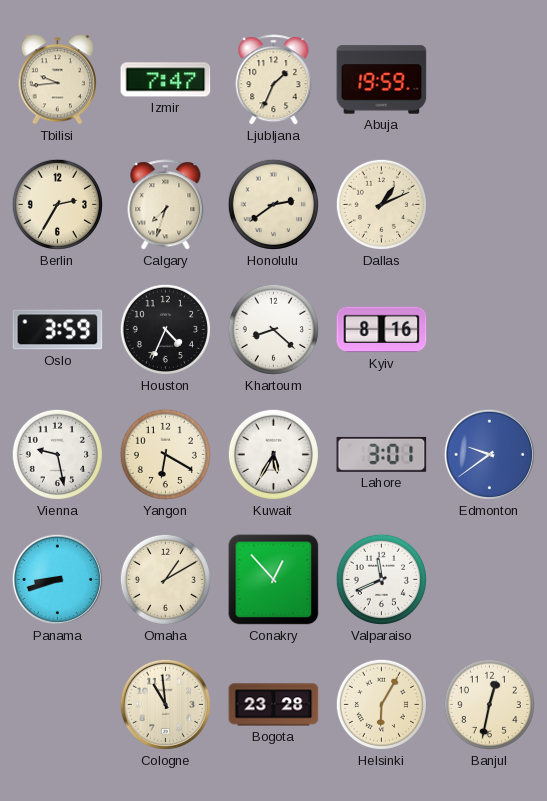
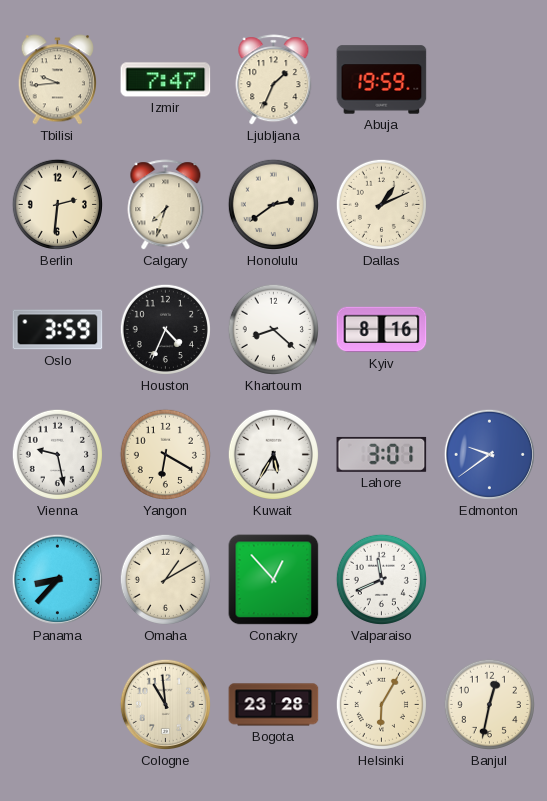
Berlin: 2:35 -> 2:31 (57, 204)
Panama: 8:42 -> 8:37 (57, 579)
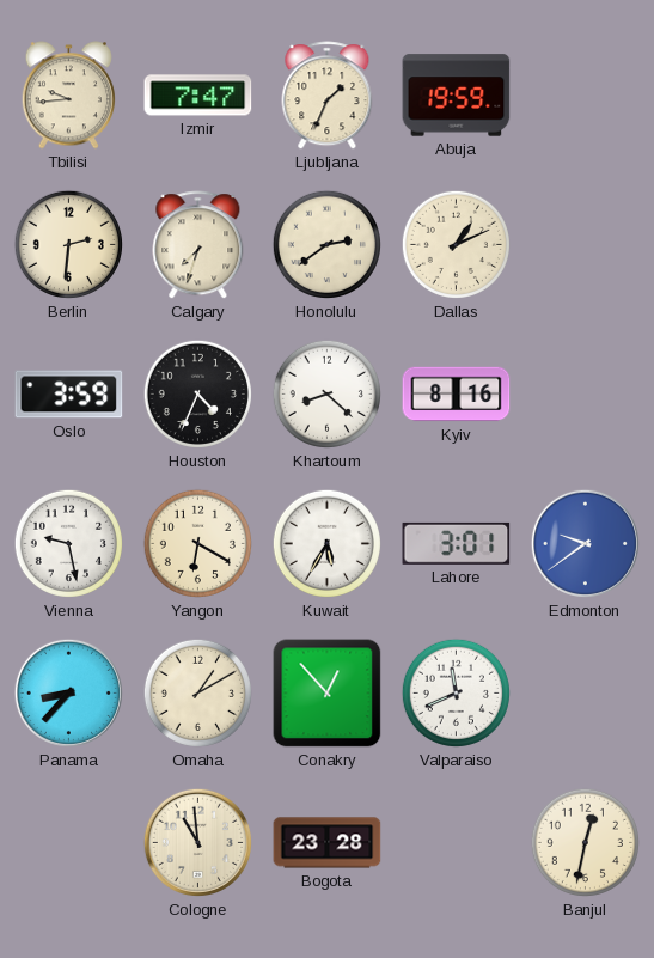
Helsinki: 6:05 -> none (381, 704)
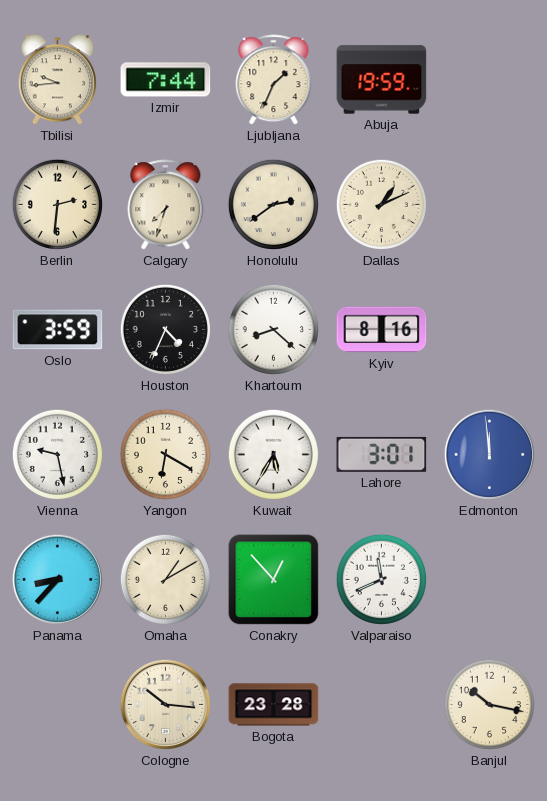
Izmir: 7:47 -> 7:44 (166, 80)
Edmonton: 9:39 -> 11:59 (489, 454)
Cologne: 10:59 -> 10:16 (165, 704)
Banjul: 12:32 -> 10:17 (489, 704)
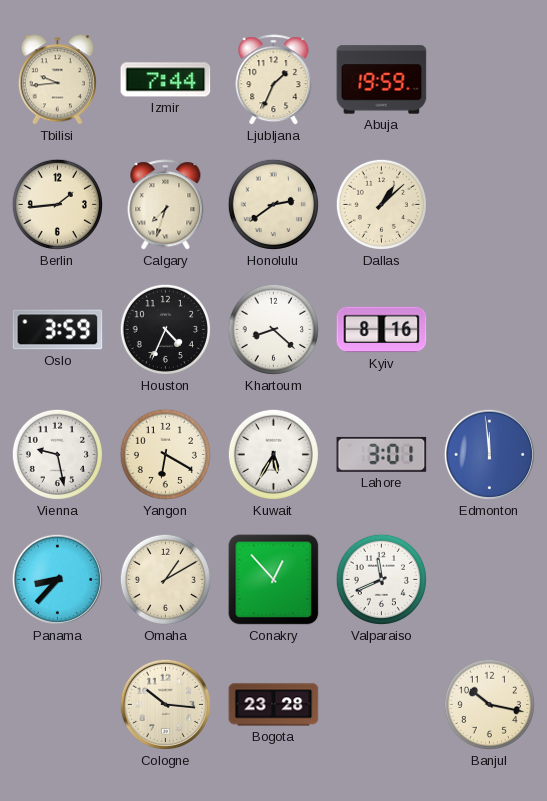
Berlin: 2:31 -> 1:44 (57, 204)
Dallas: 1:11 -> 1:08 (381, 204)
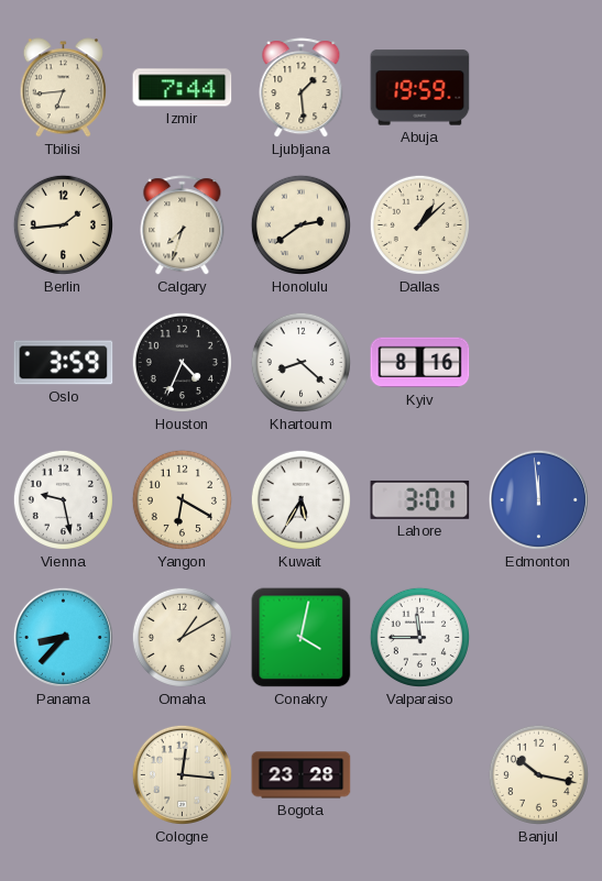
Tbilisi: 9:44 -> 6:44 (63, 88)
Ljubljana: 1:34 -> 1:29 (302, 88)
Conakry: 12:53 -> 4:02 (302, 638)
Valparaiso: 11:41 -> 11:45 (419, 637)
Cologne: 10:16 -> 12:16 (182, 774)
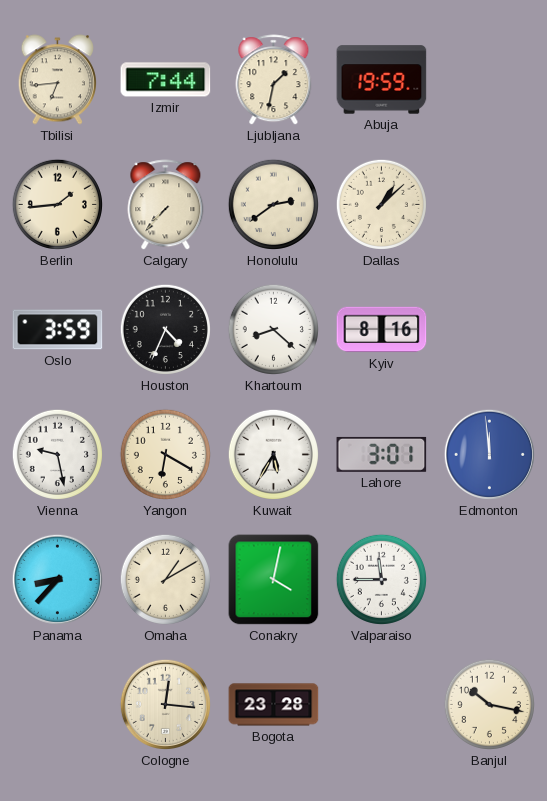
Ljubljana: 1:29 -> 1:32 (274, 80)
Calgary: 7:33 -> 7:37 (166, 205)
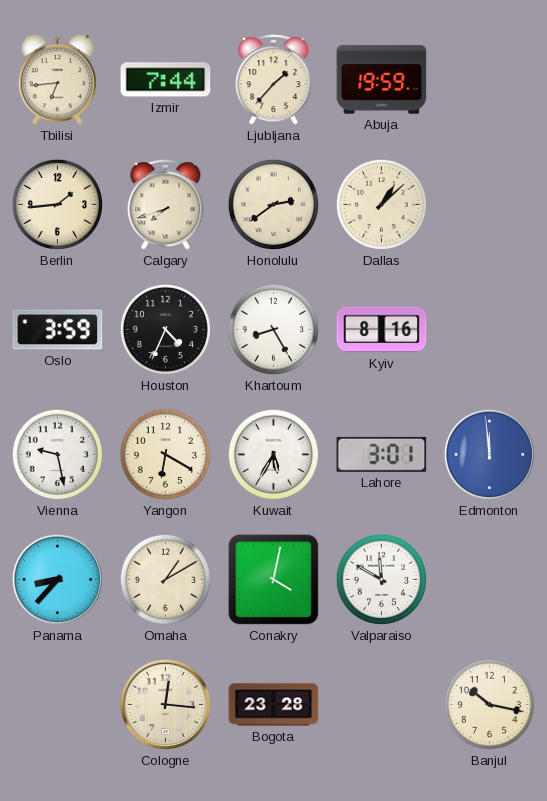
Ljubljana: 1:32 -> 1:37 (274, 80)
Calgary: 7:37 -> 7:42 (166, 205)
Khartoum: 8:22 -> 8:25 (273, 329)
Valparaiso: 11:45 -> 11:50 (381, 579)
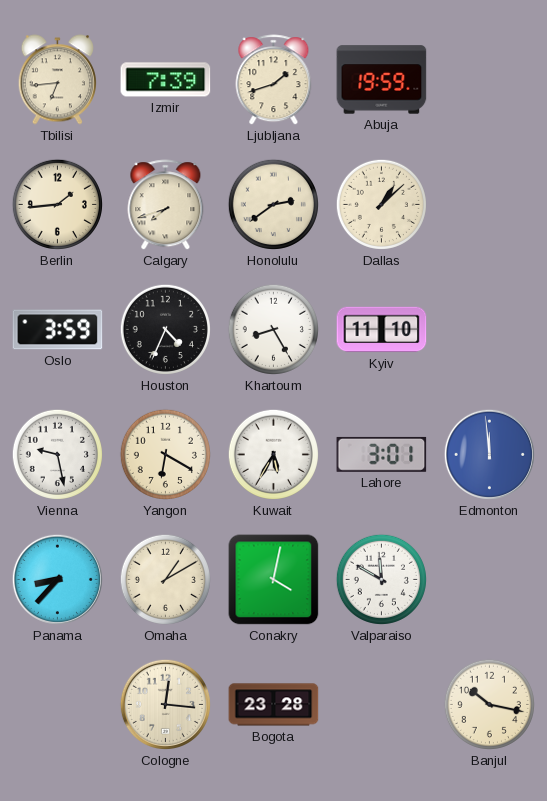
Izmir: 7:44 -> 7:39 (166, 80)
Ljubljana: 1:37 -> 1:42 (274, 80)
Kyiv: 8:16 -> 11:10 (382, 330)
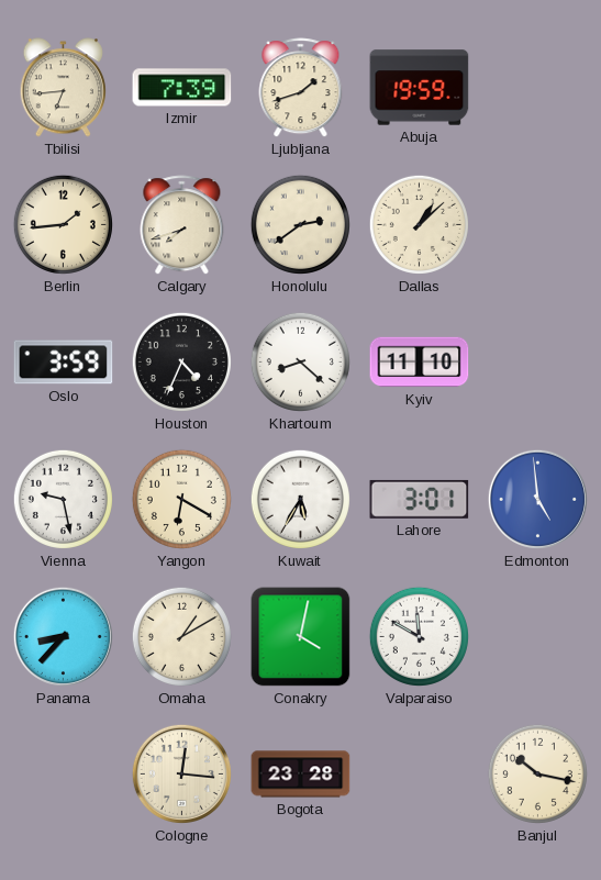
Khartoum: 8:25 -> 8:22 (300, 361)
Edmonton: 11:59 -> 4:59 (537, 499)
